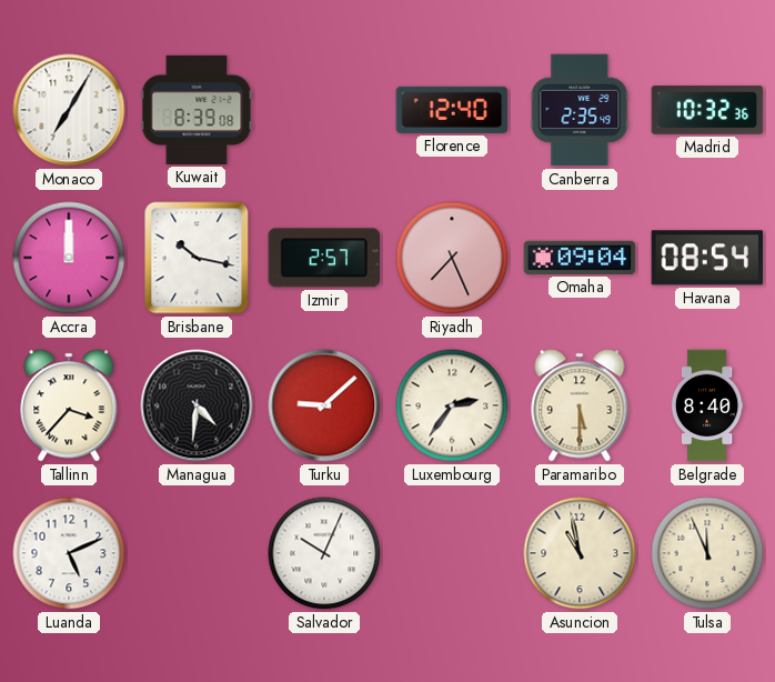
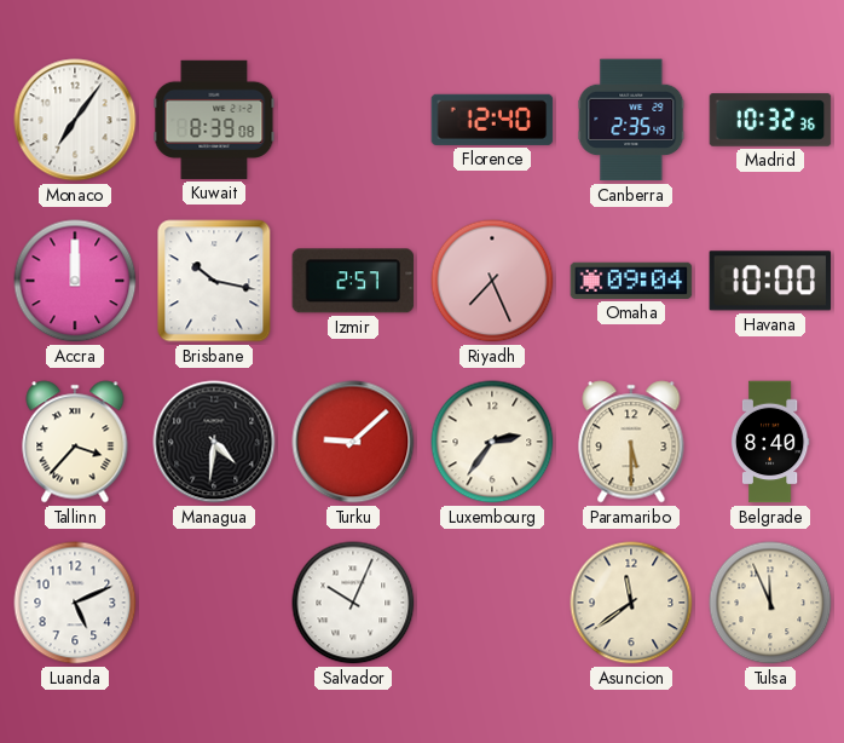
Monaco: 7:05 -> 7:06 (75, 120)
Havana: 08:54 -> 10:00 (770, 281)
Asuncion: 10:58 -> 11:39 (631, 603)
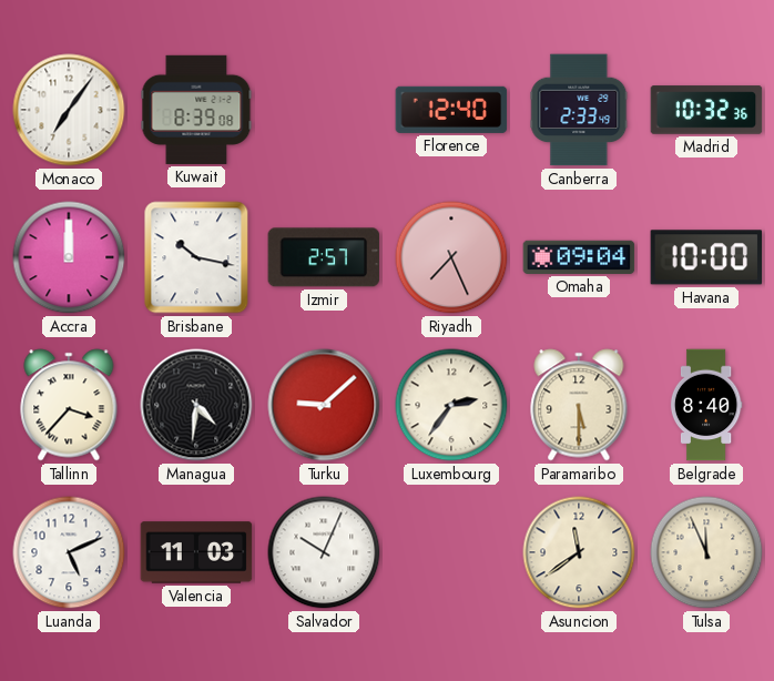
Canberra: 2:35 -> 2:33 (579, 110)
Valencia: none -> 11:03 (196, 552)
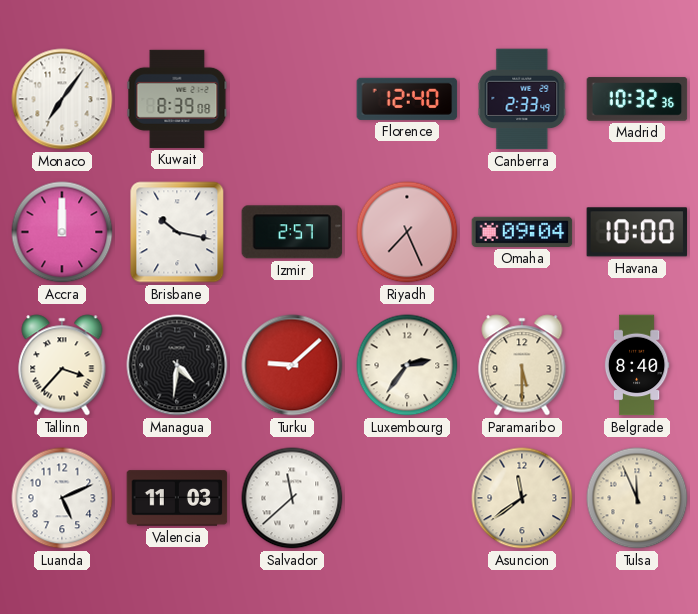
Salvador: 10:04 -> 11:38 (292, 498)
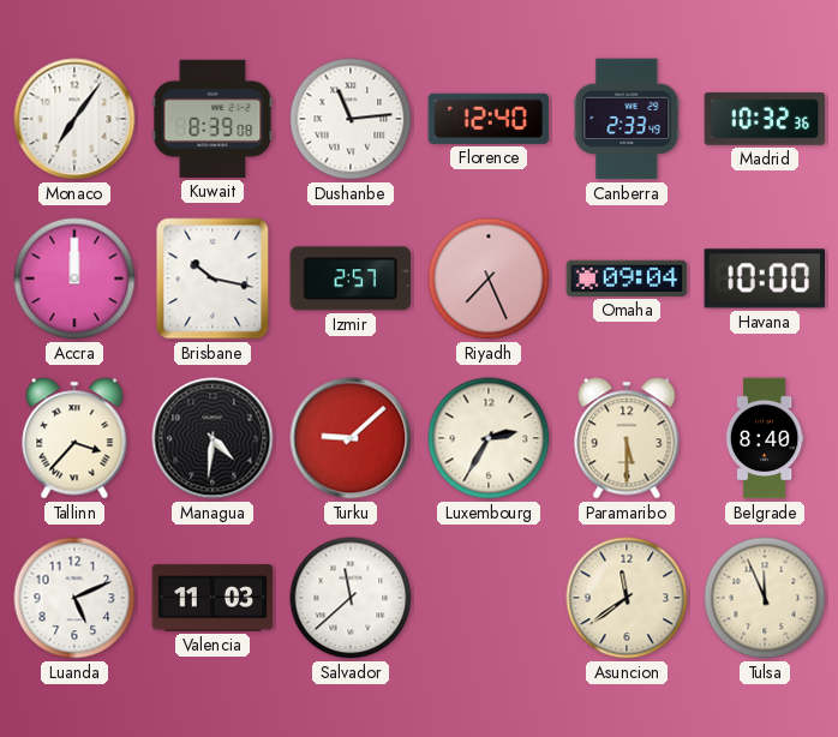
Dushanbe: none -> 11:14 (351, 119)
Luxembourg: 2:36 -> 2:35 (489, 438)
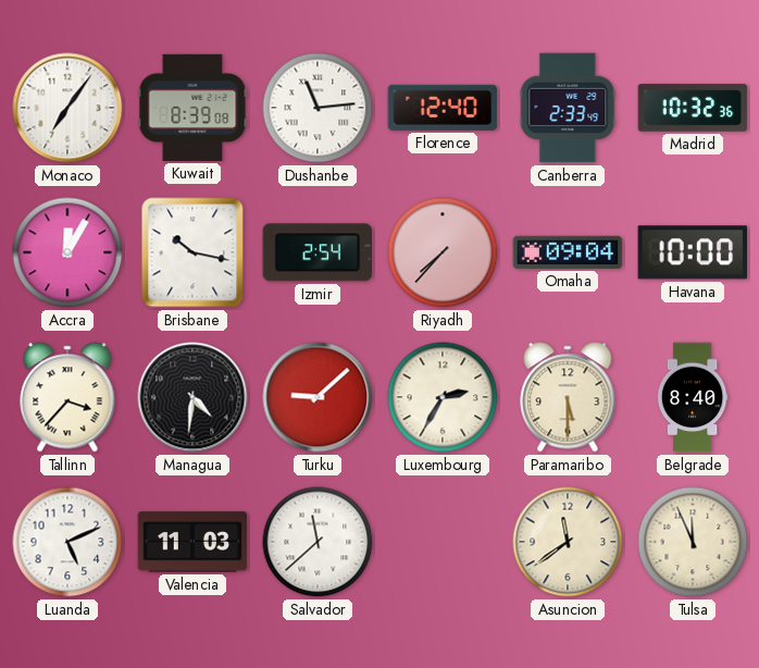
Accra: 12:00 -> 12:05 (67, 252)
Izmir: 2:57 -> 2:54 (318, 252)
Riyadh: 7:26 -> 7:37 (443, 252)
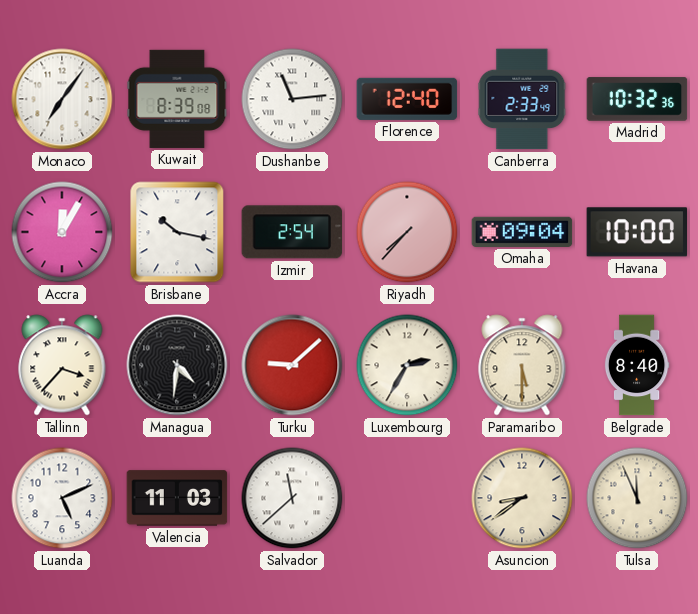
Asuncion: 11:39 -> 8:39 (522, 498)
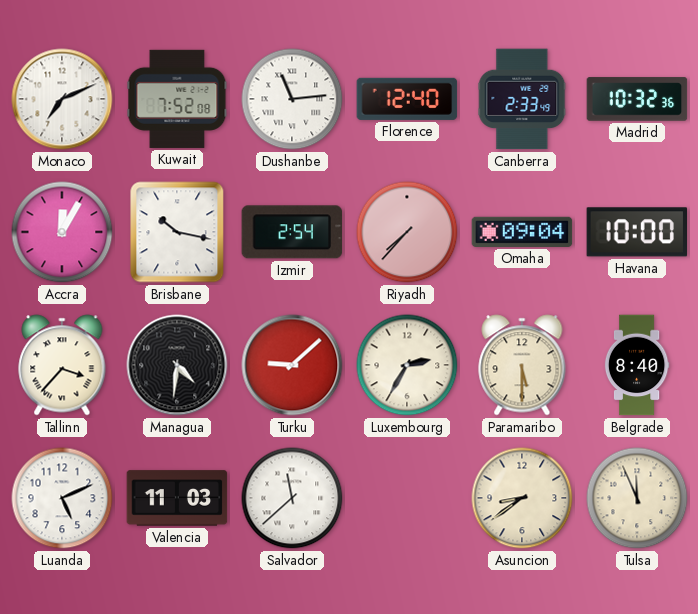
Monaco: 7:06 -> 7:11 (62, 99)
Kuwait: 8:39 -> 7:52 (177, 99)
